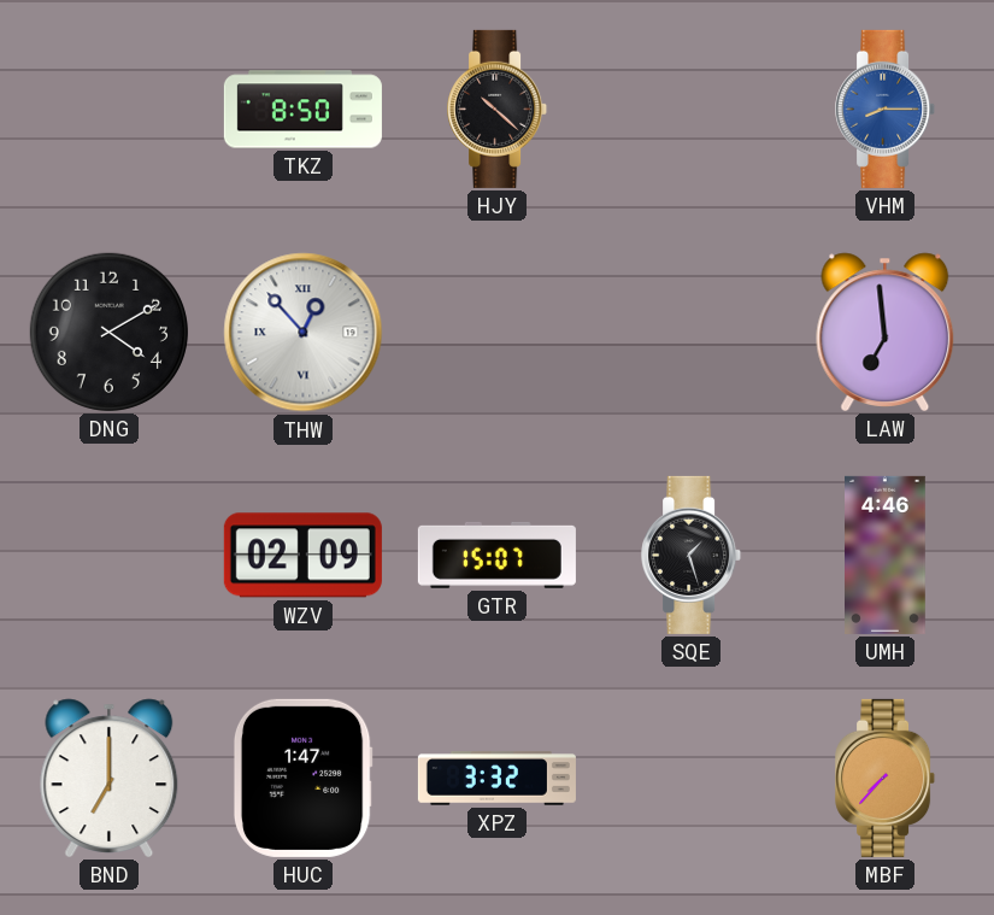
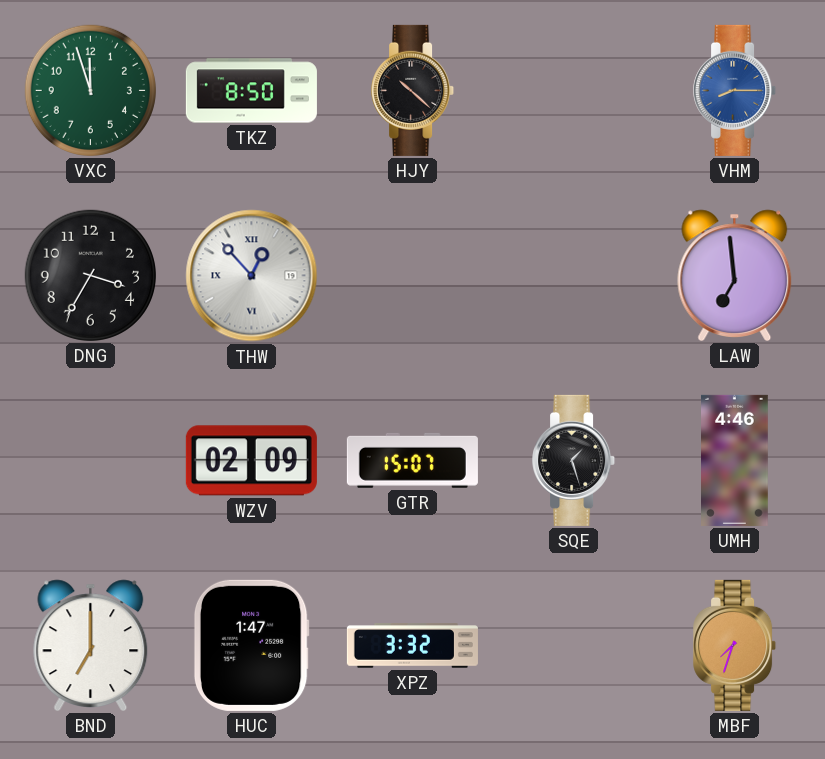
VXC: none -> 11:57 (90, 90)
DNG: 4:10 -> 3:35 (90, 275)
MBF: 7:37 -> 7:33 (735, 645)
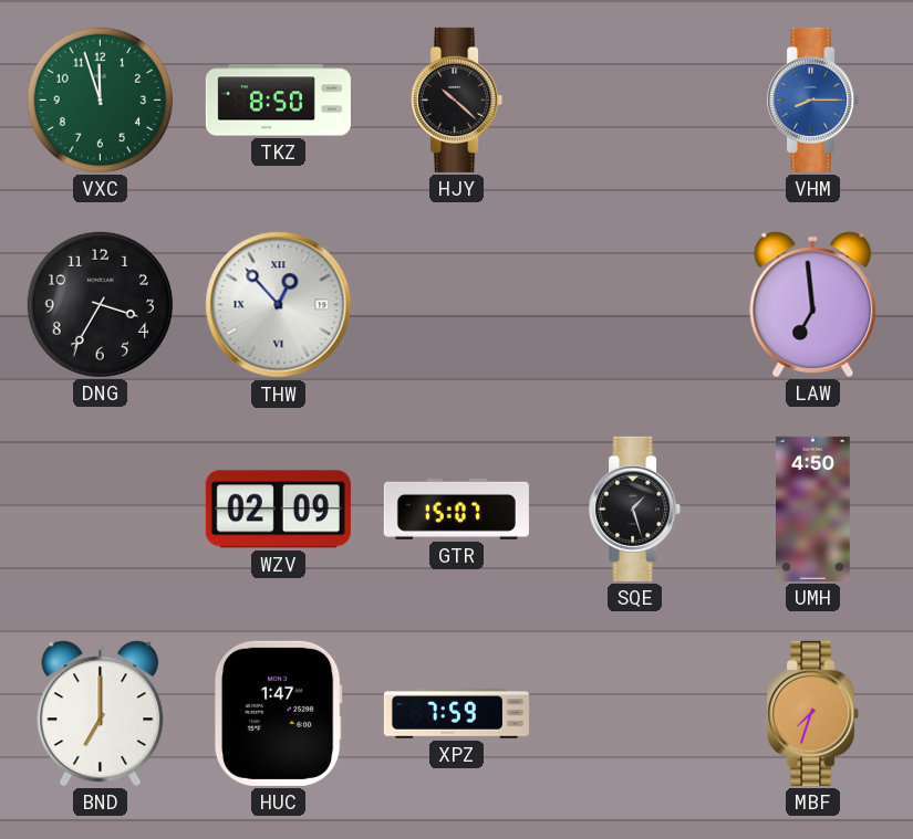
UMH: 4:46 -> 4:50 (813, 508)
XPZ: 3:32 -> 7:59 (456, 714)
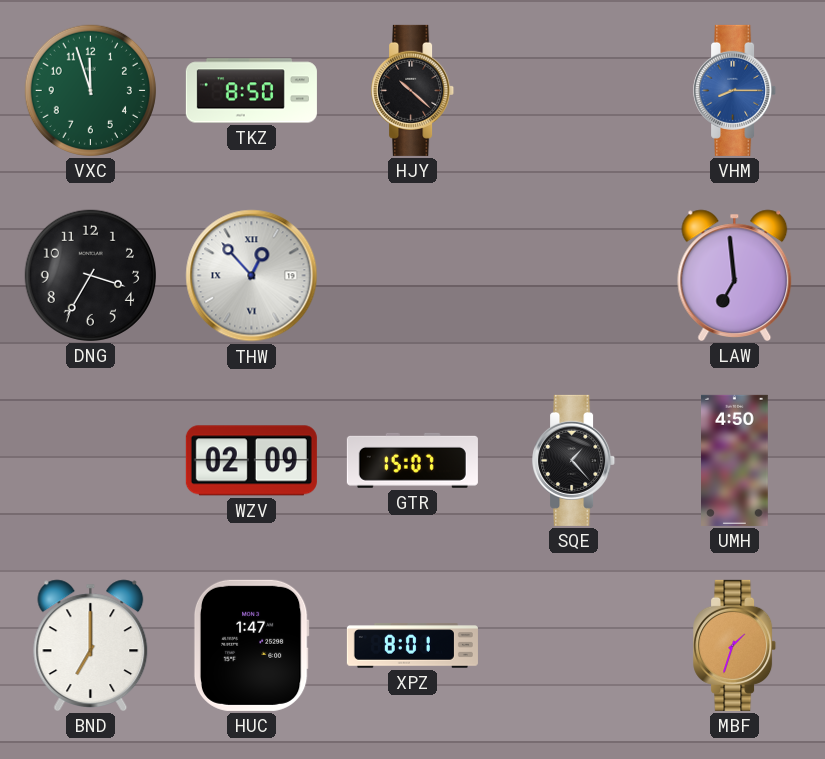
SQE: 1:27 -> 1:23 (574, 460)
XPZ: 7:59 -> 8:01 (412, 646)
MBF: 7:33 -> 1:33 (735, 645)
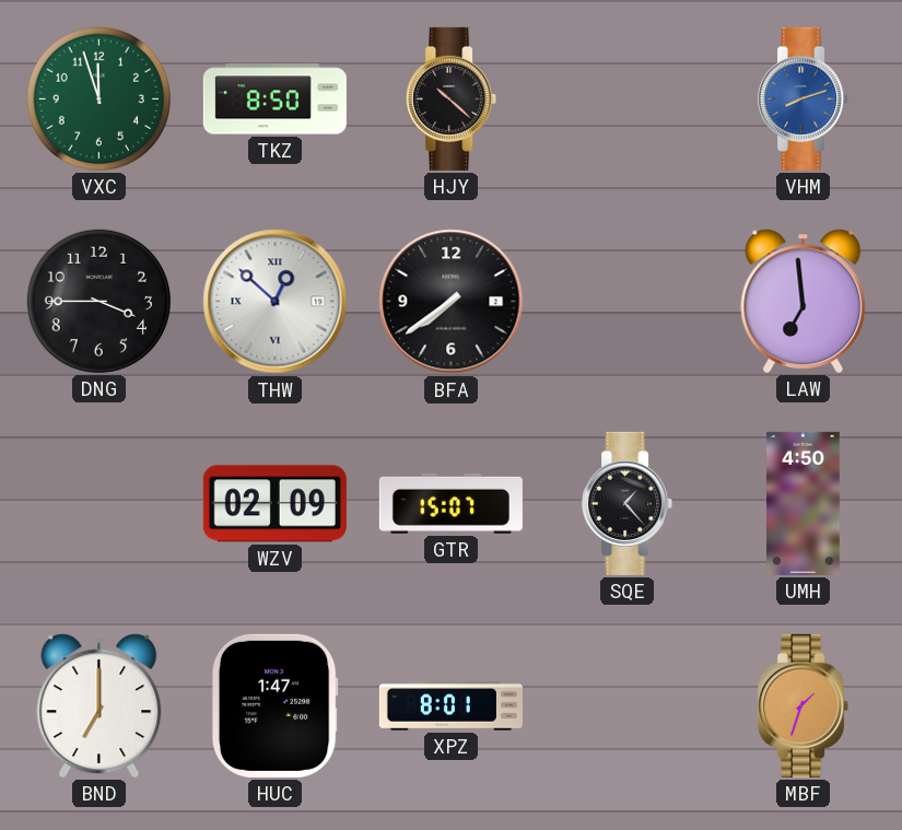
VHM: 8:15 -> 8:12 (804, 98)
DNG: 3:35 -> 3:45 (98, 301)
THW: 12:53 -> 12:52 (276, 302)
BFA: none -> 7:39 (452, 302)
